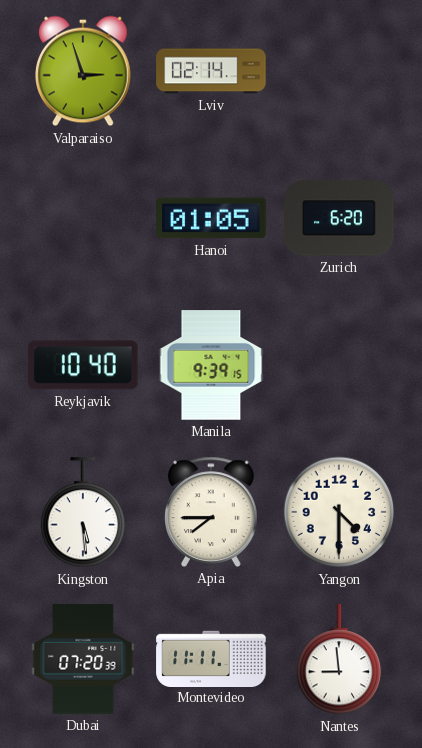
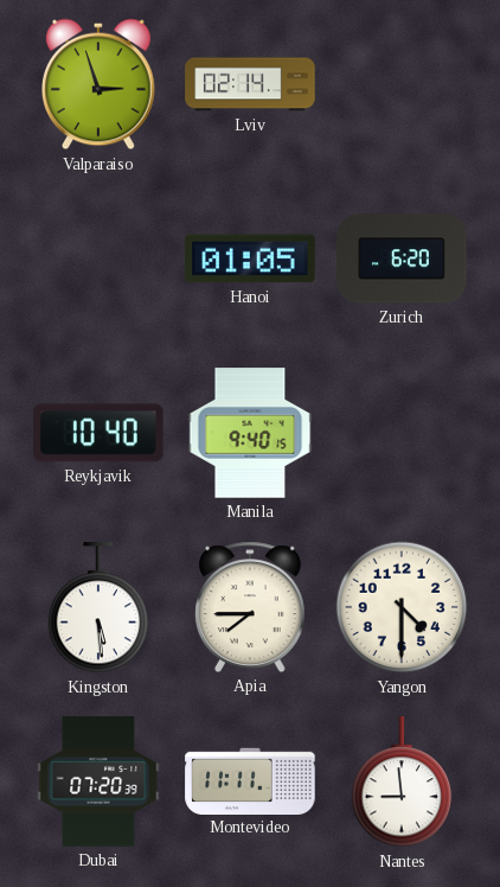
Manila: 9:39 -> 9:40 (250, 433)
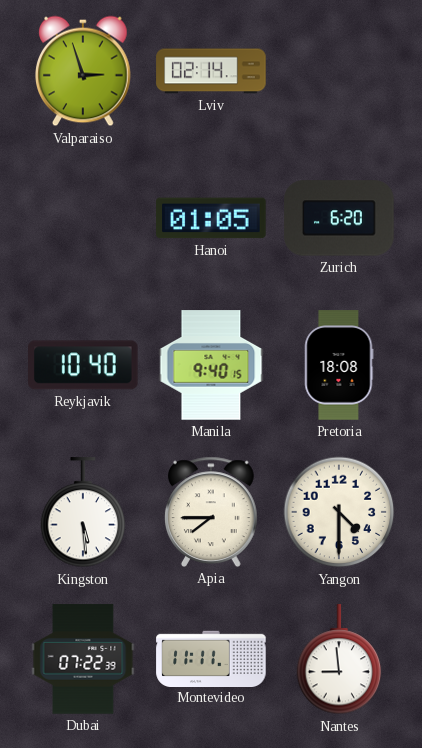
Pretoria: none -> 18:08 (339, 365)
Dubai: 07:20 -> 07:22 (83, 659)
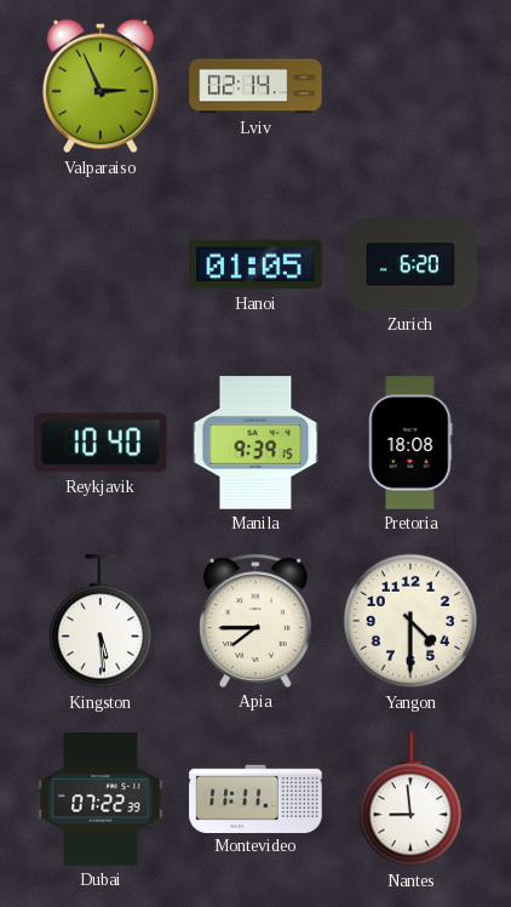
Valparaiso: 2:57 -> 2:56 (102, 86)
Manila: 9:40 -> 9:39 (255, 443)
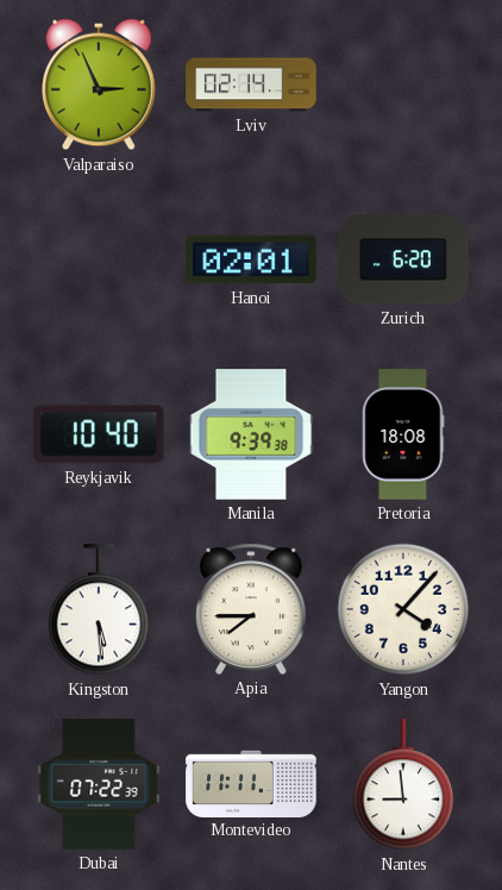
Hanoi: 01:05 -> 02:01 (251, 259)
Manila: 9:39:15 -> 9:39:38 (251, 434)
Yangon: 4:30 -> 4:07 (403, 609)
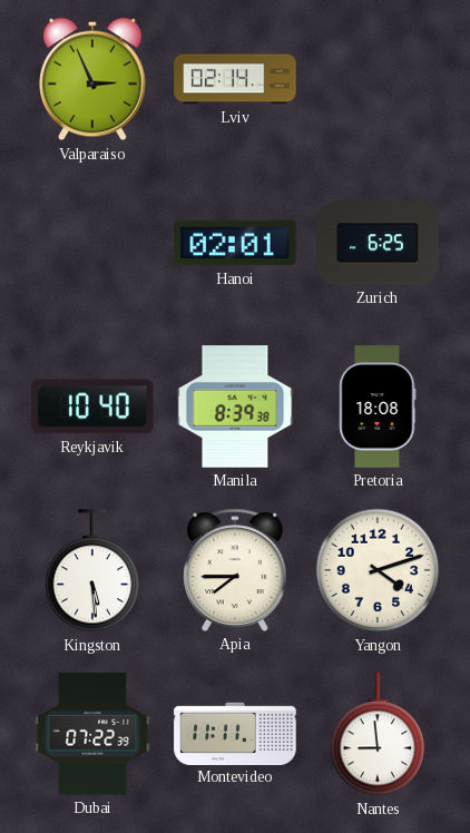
Zurich: 6:20 -> 6:25 (378, 243)
Manila: 9:39 -> 8:39 (235, 406)
Yangon: 4:07 -> 4:12 (378, 570)
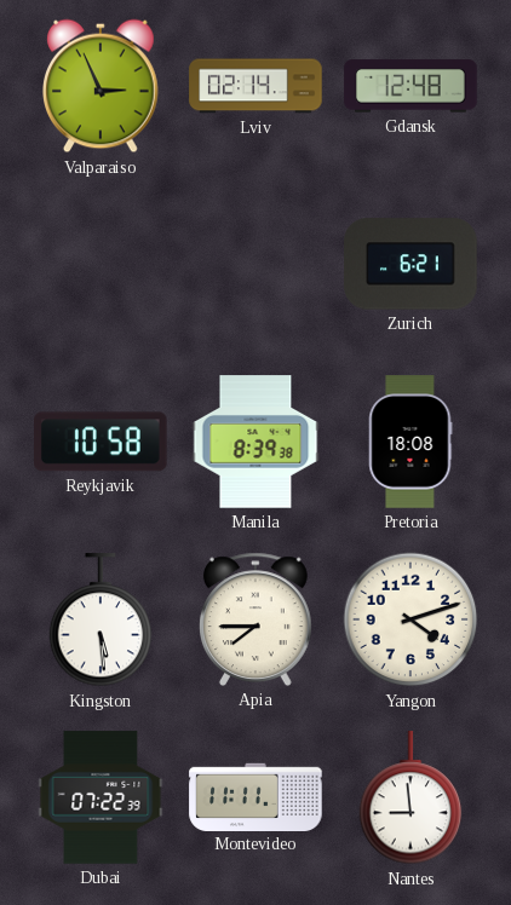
Gdansk: none -> 12:48 (410, 86)
Hanoi: 02:01 -> none (235, 243)
Zurich: 6:25 -> 6:21 (410, 264)
Reykjavik: 10:40 -> 10:58 (102, 442)
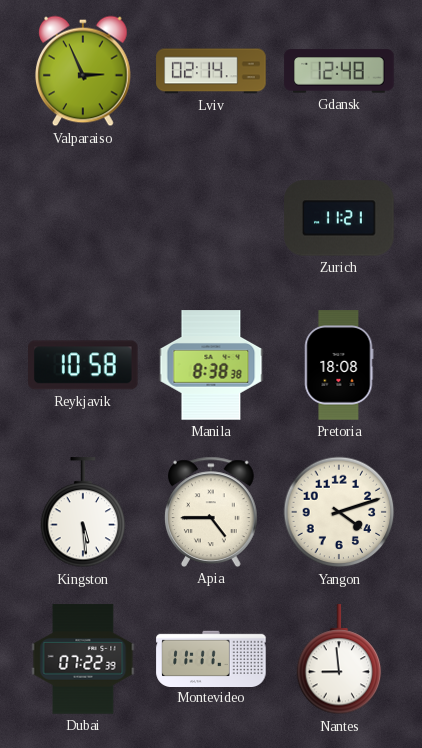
Zurich: 6:21 -> 11:21 (339, 218)
Manila: 8:39 -> 8:38 (211, 365)
Apia: 7:45 -> 4:45 (212, 512)
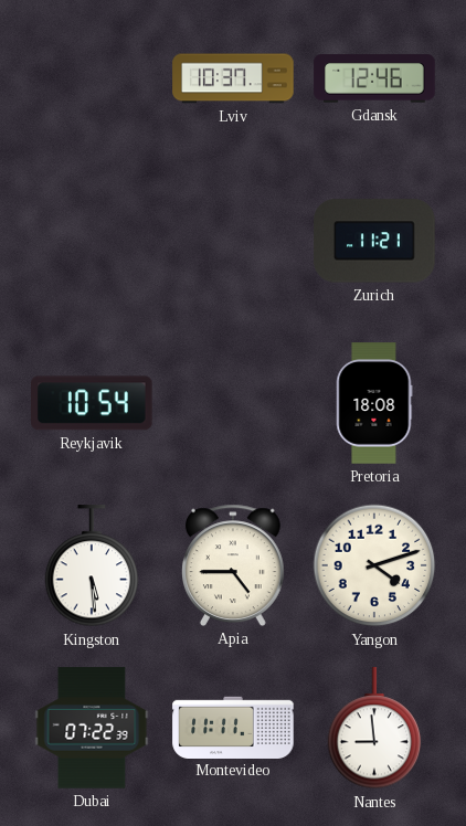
Valparaiso: 2:56 -> none (84, 71)
Lviv: 02:14 -> 10:37 (233, 78)
Gdansk: 12:48 -> 12:46 (374, 78)
Reykjavik: 10:58 -> 10:54 (93, 403)
Manila: 8:38 -> none (211, 365)
